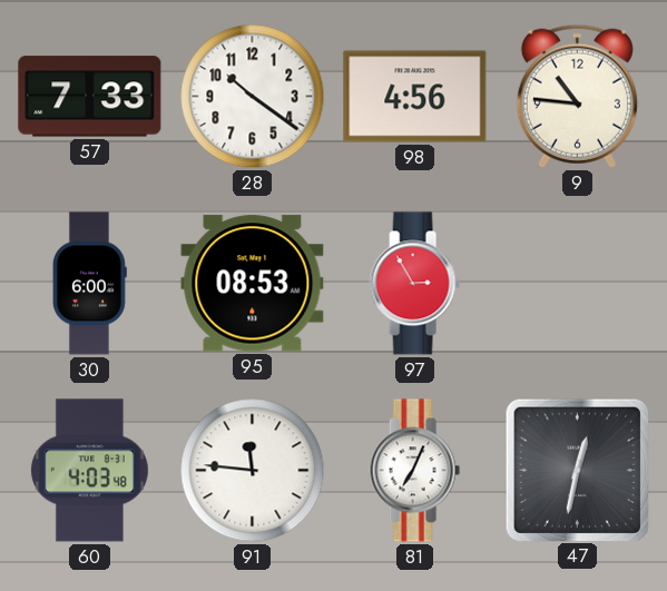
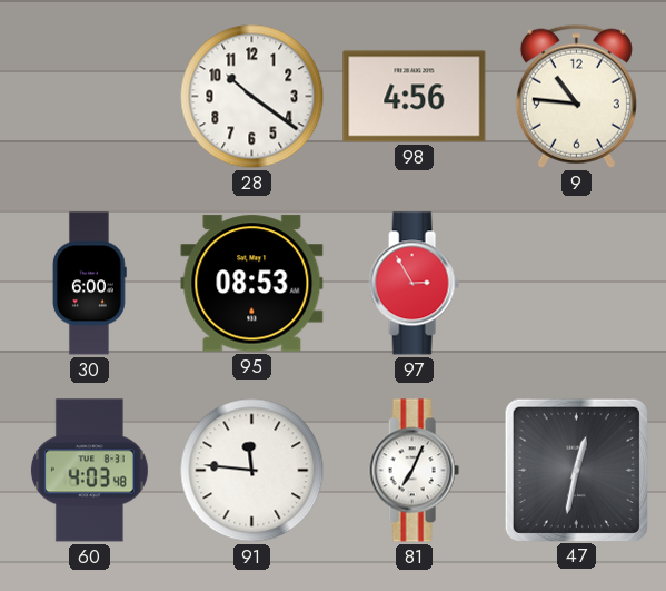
57: 7:33 -> none (90, 97)
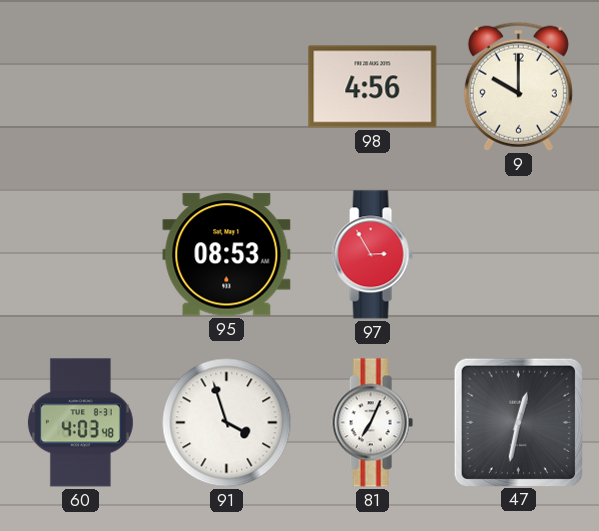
28: 10:21 -> none (252, 97)
9: 10:46 -> 10:00 (518, 86)
30: 6:00 -> none (89, 284)
91: 11:46 -> 3:57 (227, 423)
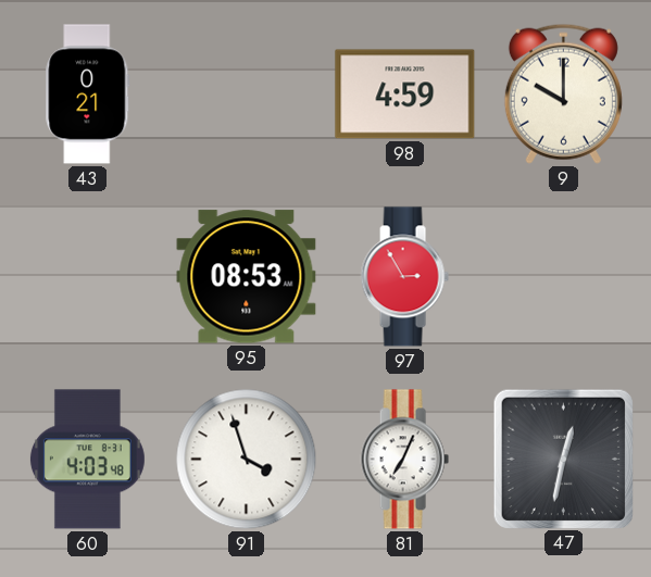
43: none -> 0:21 (88, 95)
98: 4:56 -> 4:59 (405, 95)
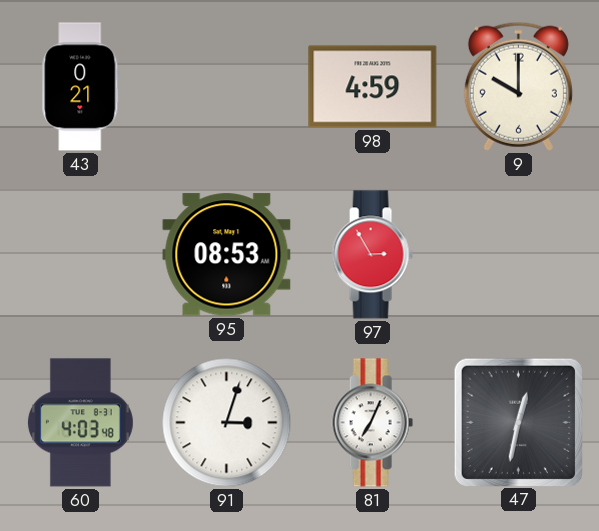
91: 3:57 -> 3:03 (227, 423)
